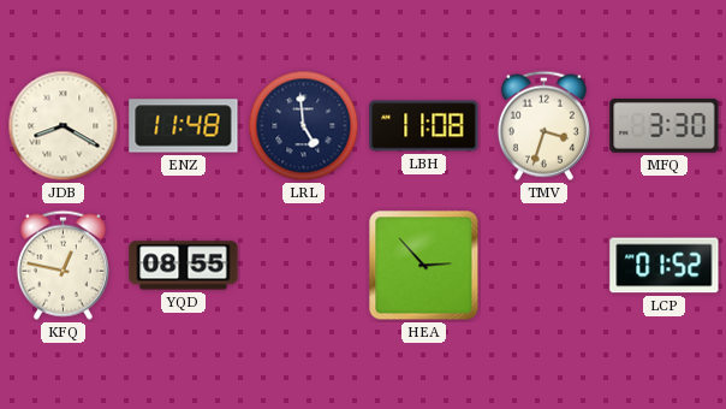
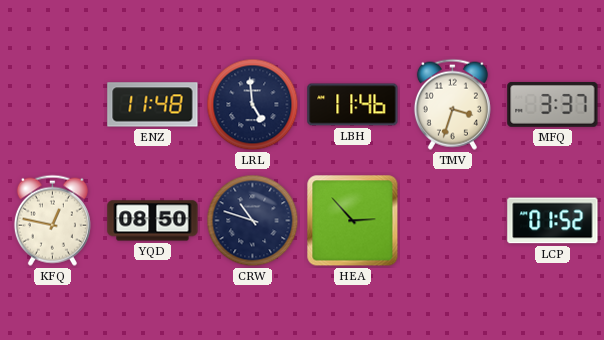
JDB: 8:20 -> none (64, 126)
LBH: 11:08 -> 11:46 (353, 105)
MFQ: 3:30 -> 3:37 (553, 104)
YQD: 08:55 -> 08:50 (153, 221)
CRW: none -> 10:48 (253, 221)
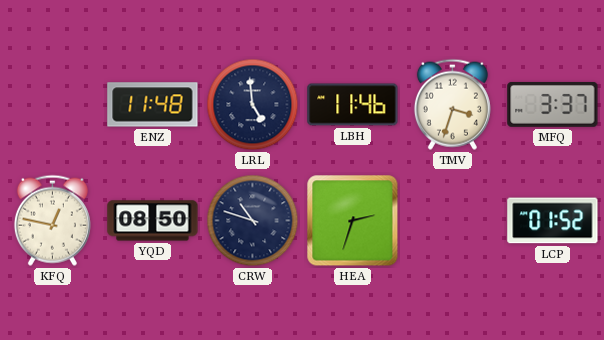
HEA: 2:53 -> 2:33 (353, 221)
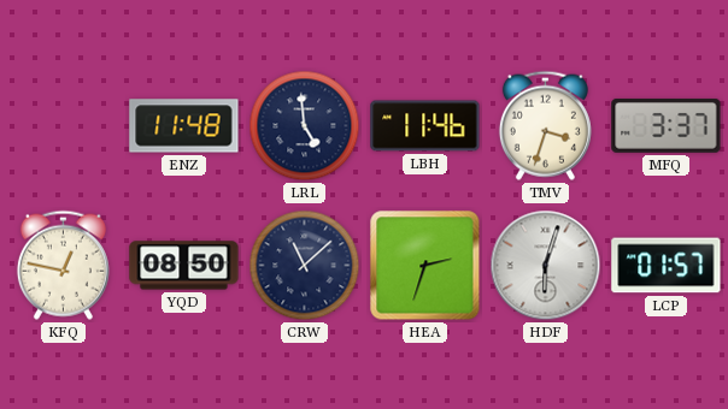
CRW: 10:48 -> 11:08 (305, 266)
HDF: none -> 6:03 (546, 266)
LCP: 01:52 -> 01:57 (667, 266)
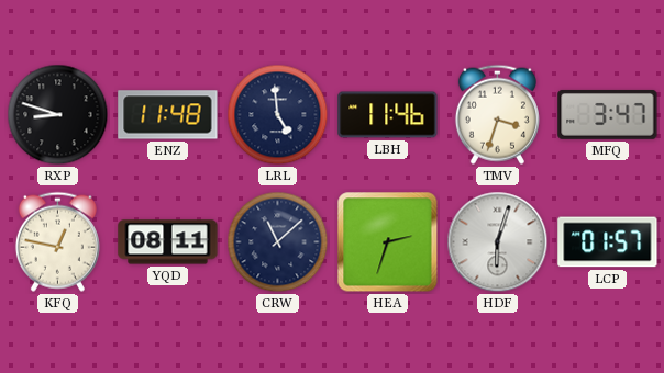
RXP: none -> 8:48 (58, 115)
MFQ: 3:37 -> 3:47 (608, 114)
YQD: 08:50 -> 08:11 (168, 242)
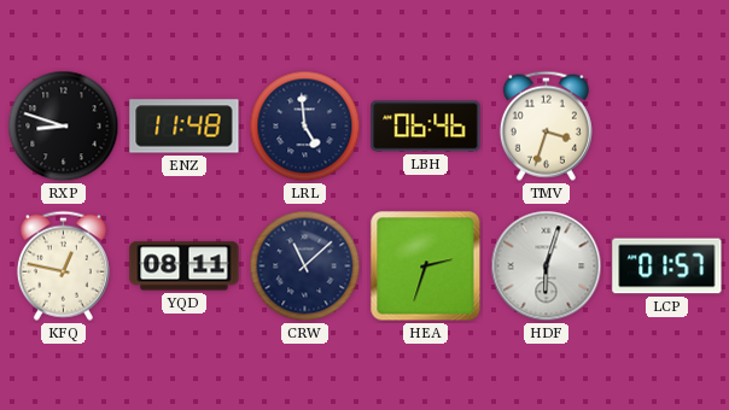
LBH: 11:46 -> 06:46 (426, 127)
MFQ: 3:47 -> none (608, 114)
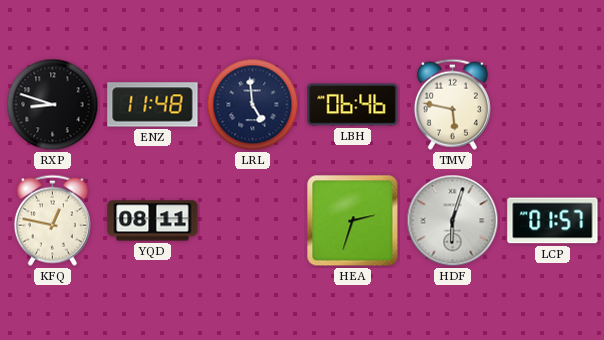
TMV: 3:33 -> 5:47 (452, 104)
CRW: 11:08 -> none (305, 266)
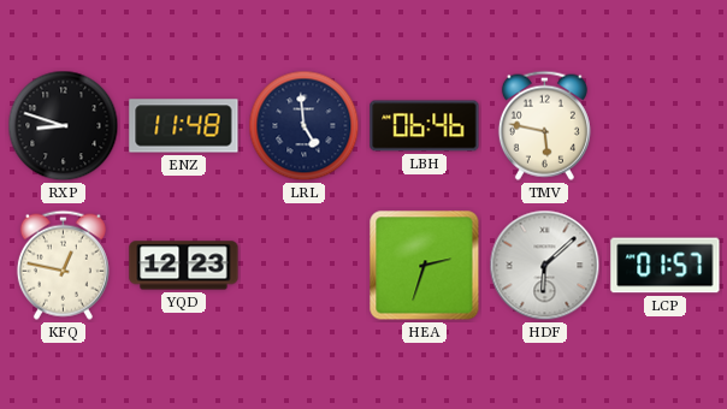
YQD: 08:11 -> 12:23 (184, 266)
HDF: 6:03 -> 6:08 (545, 266)
